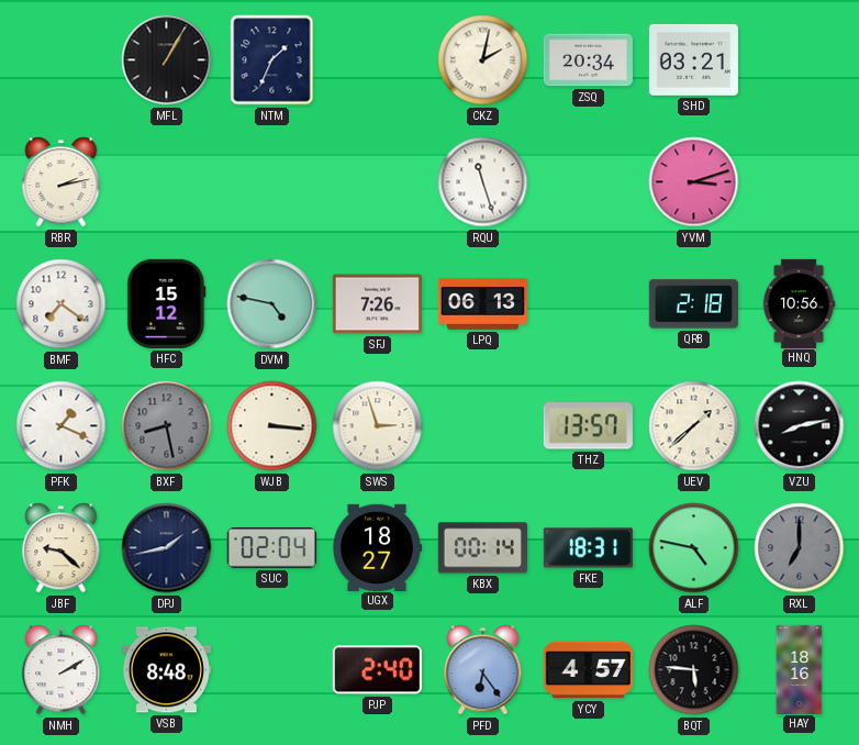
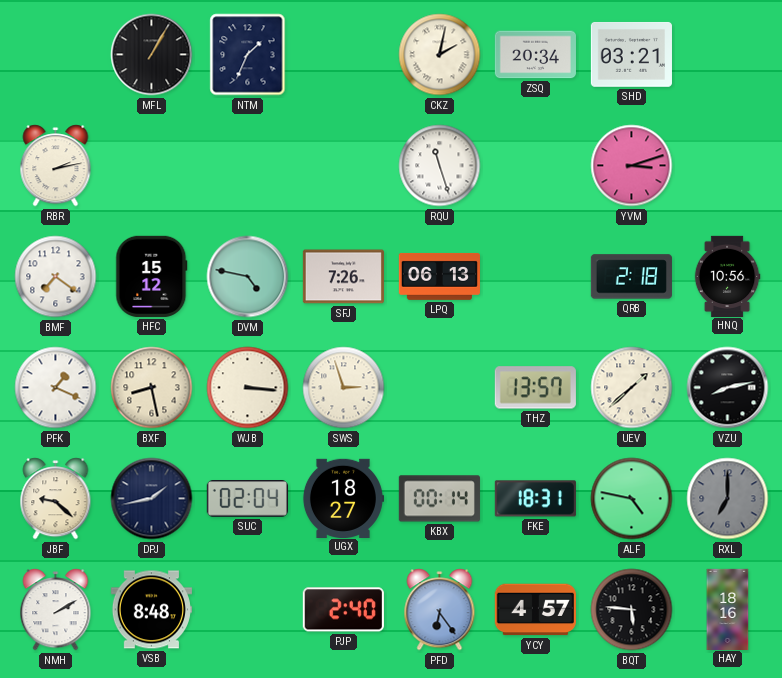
BXF dial: grey -> cream (152, 388)
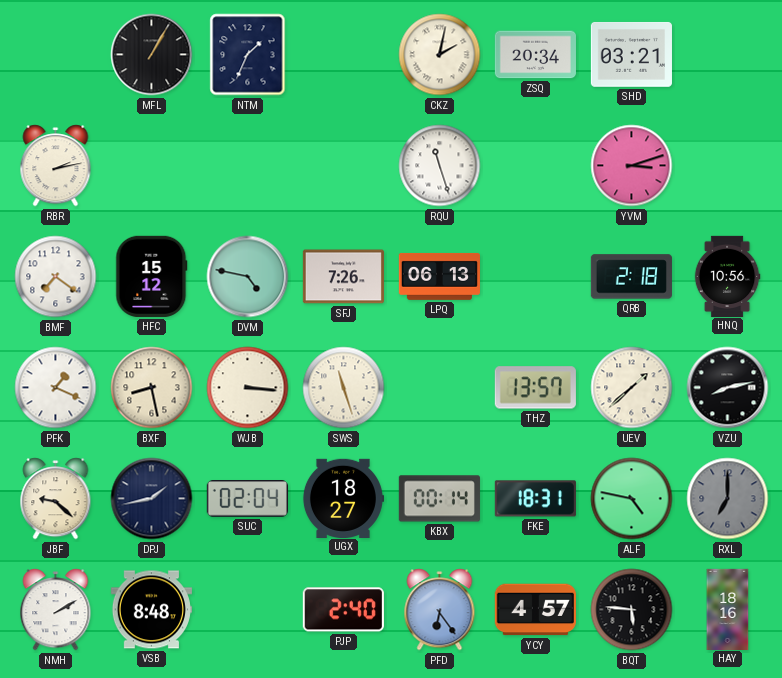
SWS: 2:57 -> 11:27 (344, 388)
